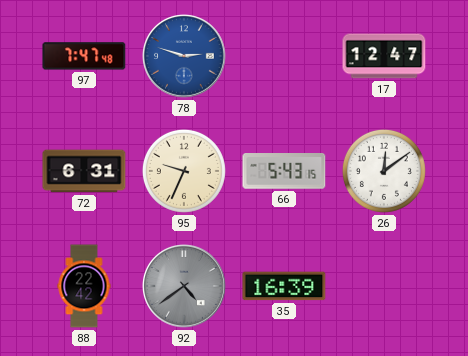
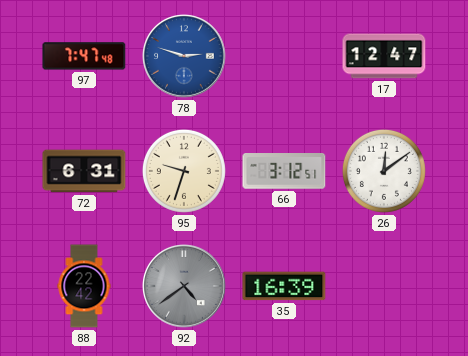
95: 9:34 -> 9:33 (184, 171)
66: 5:43 -> 3:12 (284, 172)
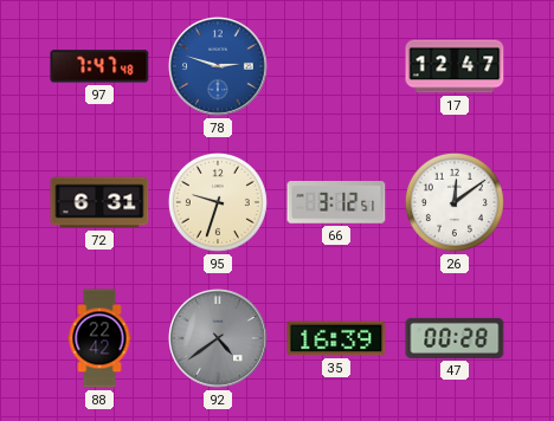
47: none -> 00:28 (455, 338)
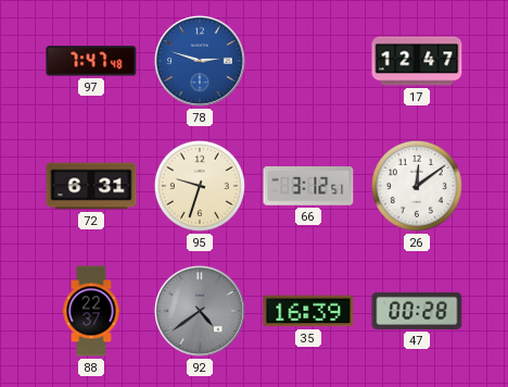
88: 22:42 -> 22:37 (91, 311)
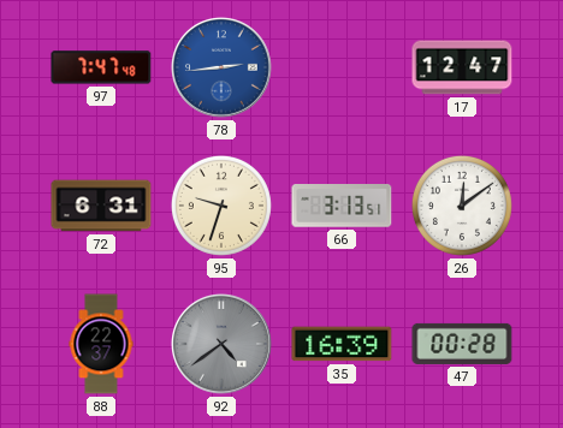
78: 2:48 -> 2:44 (223, 69)
66: 3:12 -> 3:13 (342, 207)
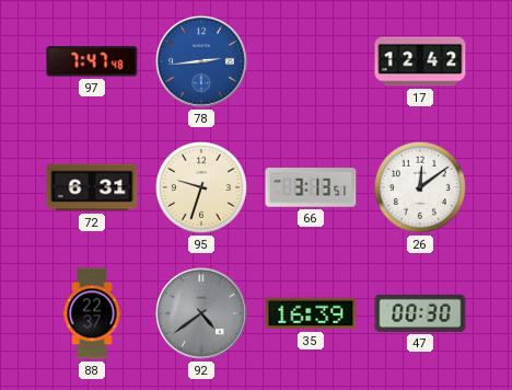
17: 12:47 -> 12:42 (420, 61)
47: 00:28 -> 00:30 (420, 313)
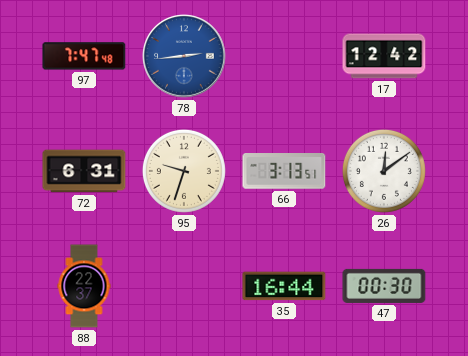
92: 4:39 -> none (202, 314)
35: 16:39 -> 16:44 (284, 286)
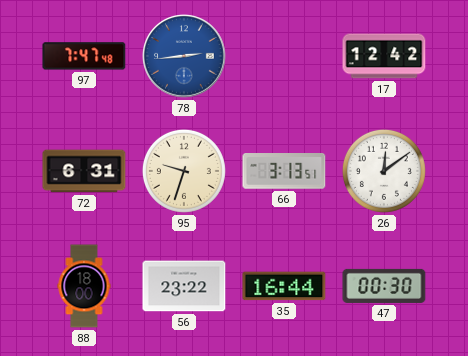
88: 22:37 -> 18:00 (84, 286)
56: none -> 23:22 (184, 286)
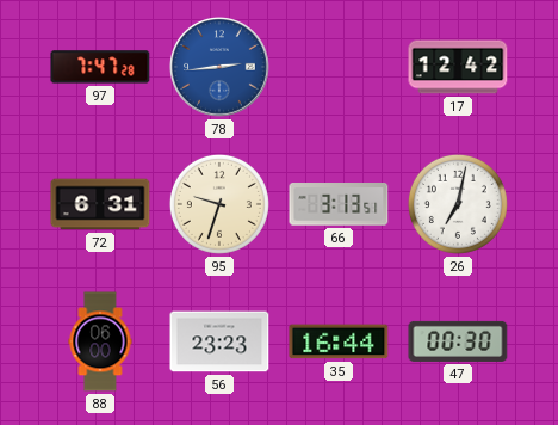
97: 7:47:48 -> 7:47:28 (100, 67)
26: 12:09 -> 7:02 (458, 204)
88: 18:00 -> 06:00 (100, 341)
56: 23:22 -> 23:23 (219, 341)
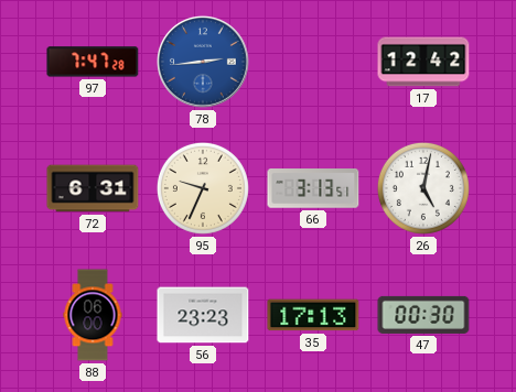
95: 9:33 -> 9:34 (203, 188)
26: 7:02 -> 5:02 (423, 188)
35: 16:44 -> 17:13 (313, 315)
